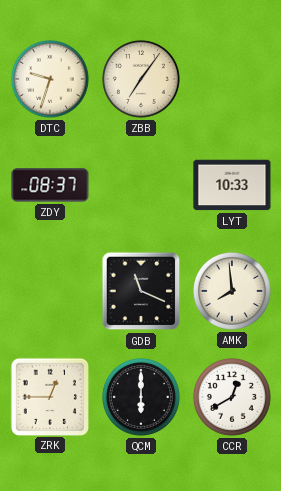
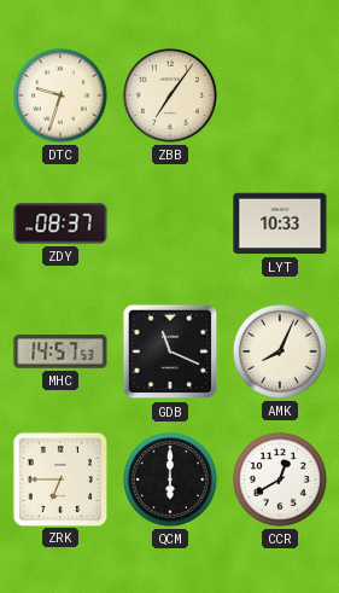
MHC: none -> 14:57 (60, 351)
AMK: 7:59 -> 8:04 (280, 351)
ZRK: 12:45 -> 6:45 (59, 478)
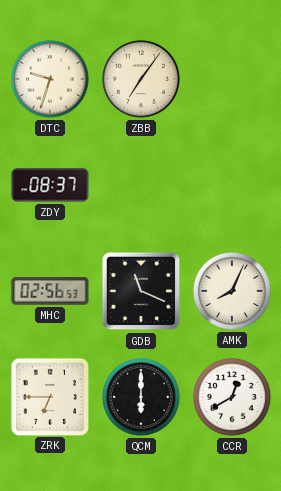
LYT: 10:33 -> none (280, 223)
MHC: 14:57 -> 02:56 (50, 291)
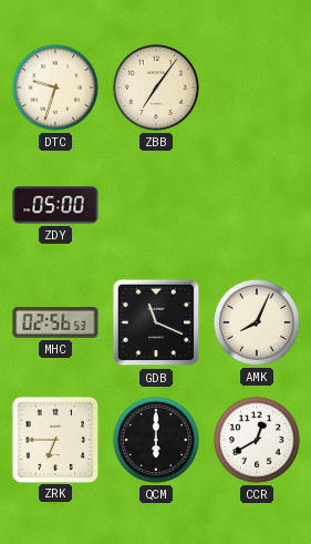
ZDY: 08:37 -> 05:00 (55, 205)
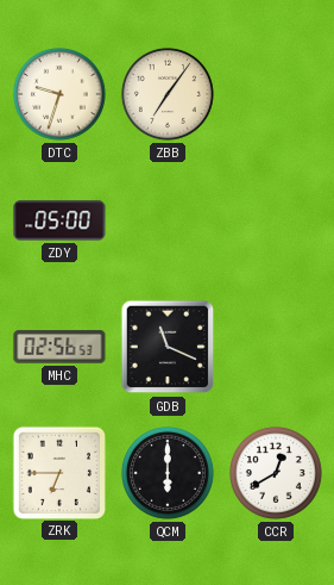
AMK: 8:04 -> none (257, 322)
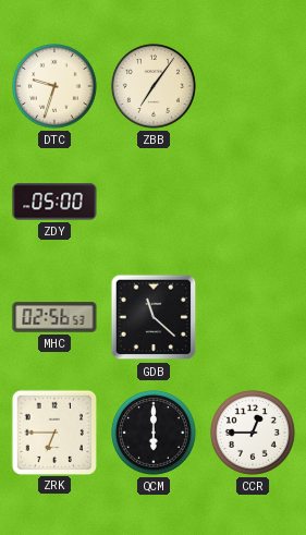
GDB: 11:19 -> 11:22 (154, 317)
CCR: 12:40 -> 12:45 (253, 433)
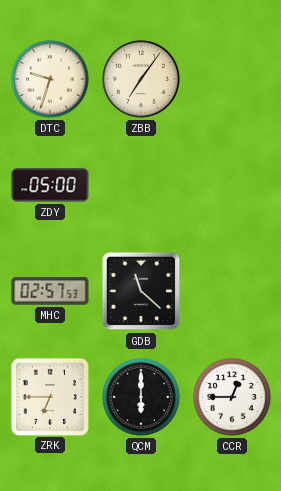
MHC: 02:56 -> 02:57 (50, 291)
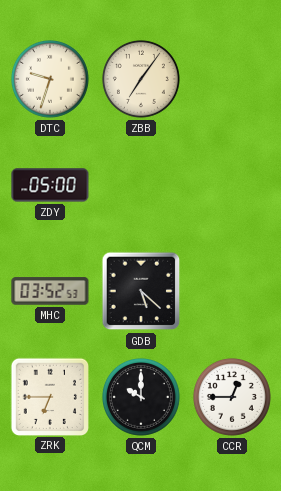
MHC: 02:57 -> 03:52 (50, 291)
GDB: 11:22 -> 5:22 (141, 291)
QCM: 6:00 -> 10:00 (141, 397)
